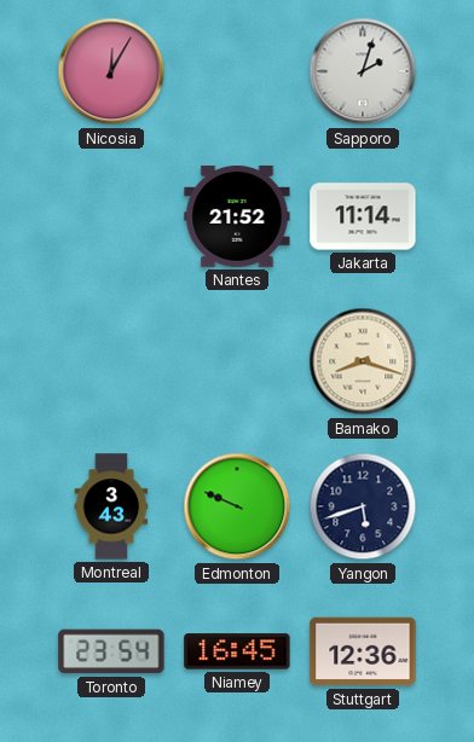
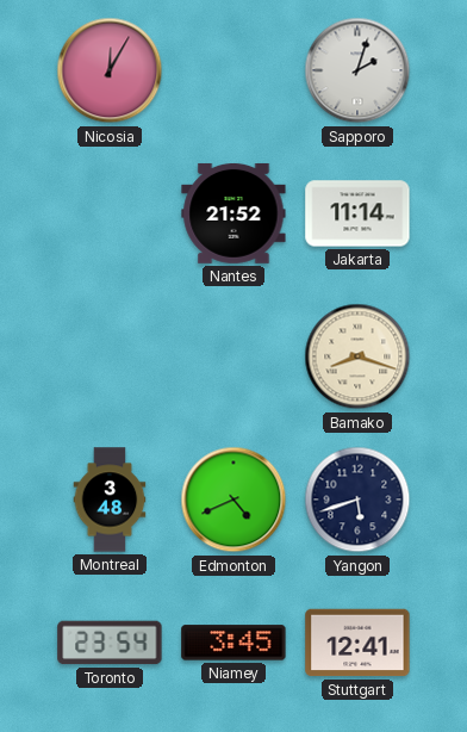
Montreal: 3:43 -> 3:48 (110, 500)
Edmonton: 9:49 -> 4:41 (233, 500)
Niamey: 16:45 -> 3:45 (233, 643)
Stuttgart: 12:36 -> 12:41 (357, 643)
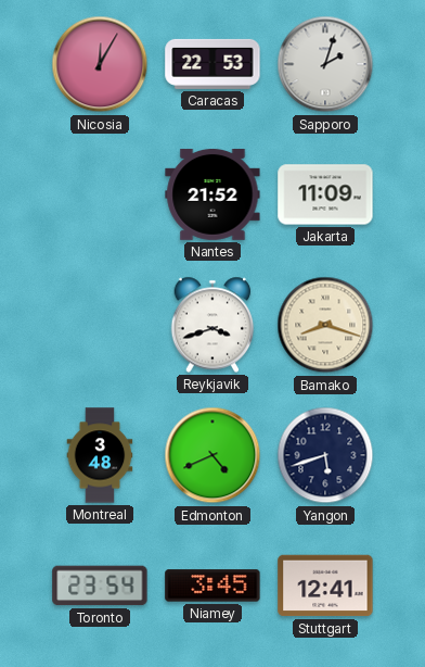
Caracas: none -> 22:53 (212, 64)
Jakarta: 11:14 -> 11:09 (325, 194)
Reykjavik: none -> 3:42 (212, 325)
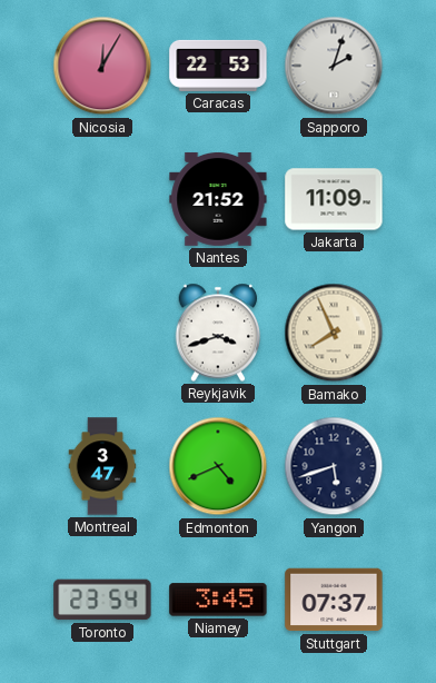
Bamako: 8:18 -> 7:56 (334, 333)
Montreal: 3:48 -> 3:47 (102, 466)
Stuttgart: 12:41 -> 07:37 (334, 600)
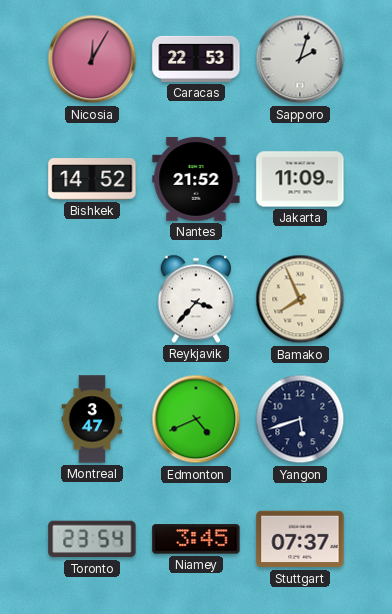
Bishkek: none -> 14:52 (92, 179)
Reykjavik: 3:42 -> 3:37 (196, 299)
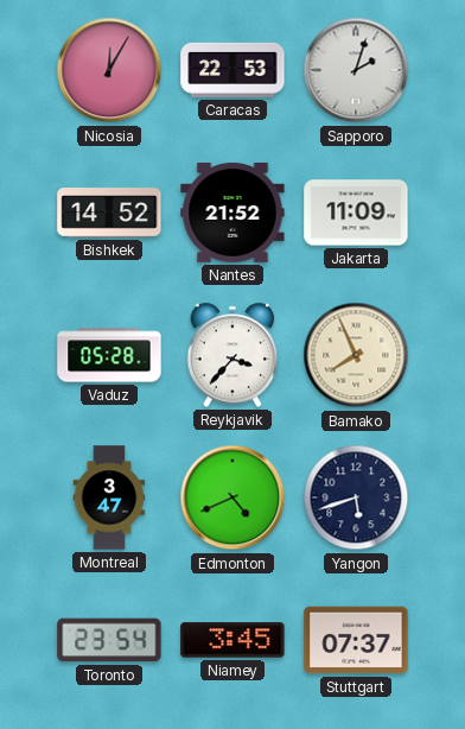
Vaduz: none -> 05:28 (109, 355)
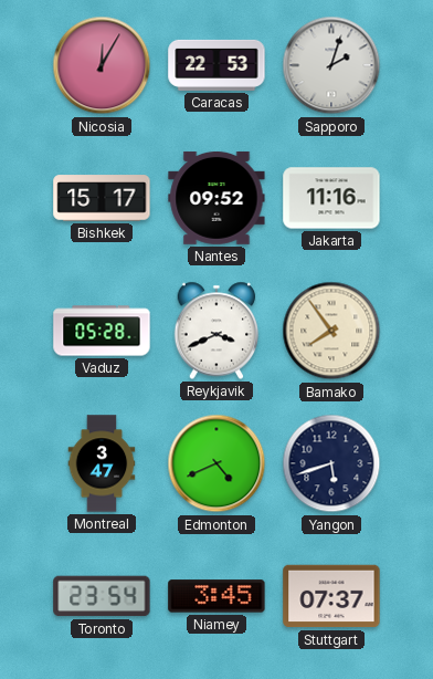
Bishkek: 14:52 -> 15:17 (102, 198)
Nantes: 21:52 -> 09:52 (216, 198)
Jakarta: 11:09 -> 11:16 (331, 198)
Reykjavik: 3:37 -> 3:41 (216, 331)
Bamako: 7:56 -> 7:54 (331, 331)
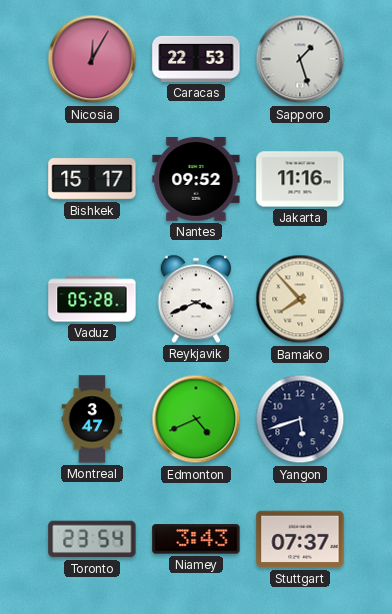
Sapporo: 2:03 -> 1:27 (300, 59)
Bamako: 7:54 -> 7:53 (300, 299)
Niamey: 3:45 -> 3:43 (196, 539)
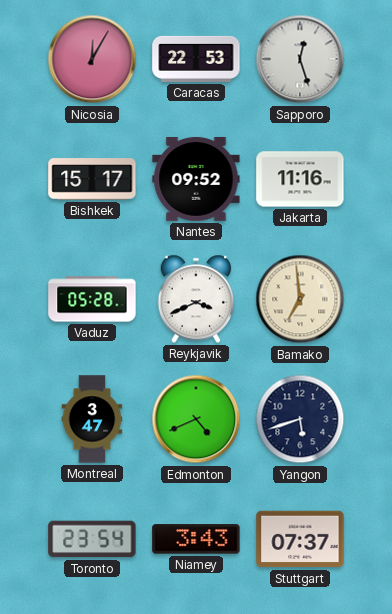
Sapporo: 1:27 -> 12:27 (300, 59)
Bamako: 7:53 -> 6:59 (300, 299)
